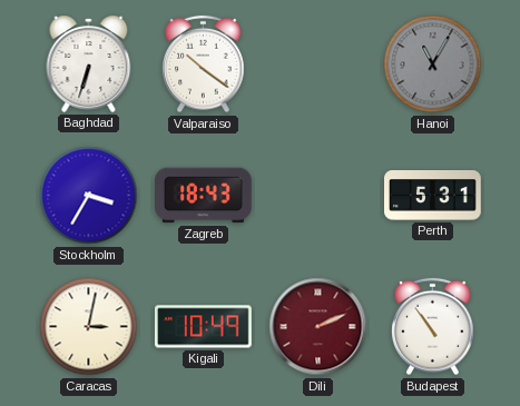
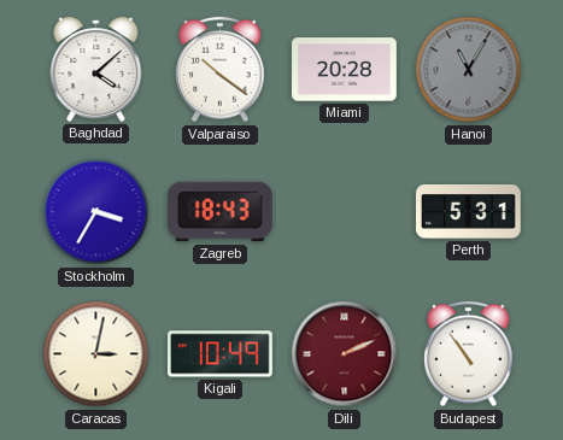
Baghdad: 6:33 -> 4:08 (96, 69)
Miami: none -> 20:28 (345, 70)
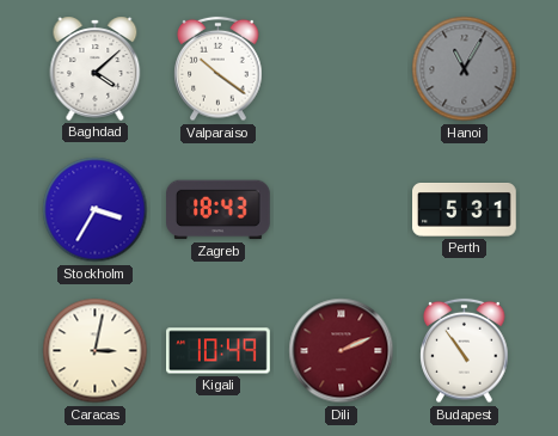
Miami: 20:28 -> none (345, 70)
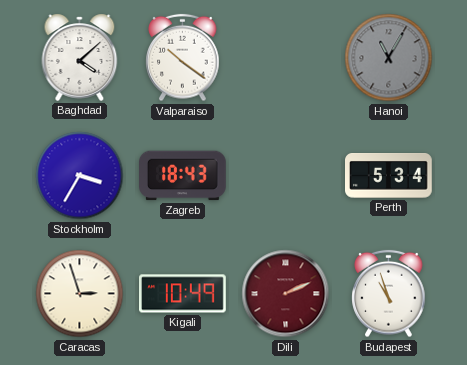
Perth: 5:31 -> 5:34 (389, 176)
Caracas: 3:02 -> 2:57 (80, 294)
Budapest: 10:54 -> 10:57 (389, 294)
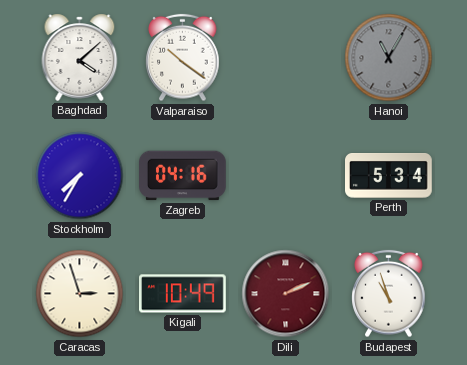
Stockholm: 3:35 -> 7:35 (80, 176)
Zagreb: 18:43 -> 04:16 (183, 176)
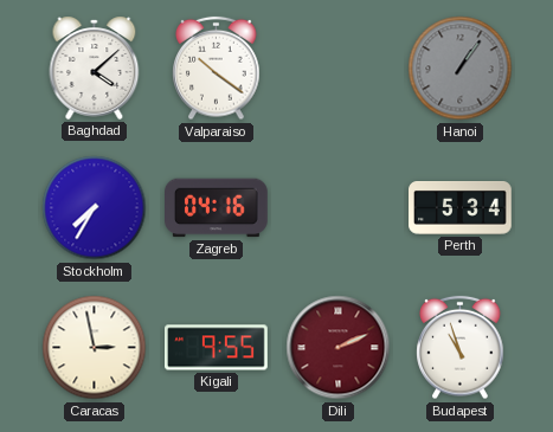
Hanoi: 11:05 -> 1:06 (461, 69)
Caracas: 2:57 -> 2:58 (95, 348)
Kigali: 10:49 -> 9:55 (217, 348)
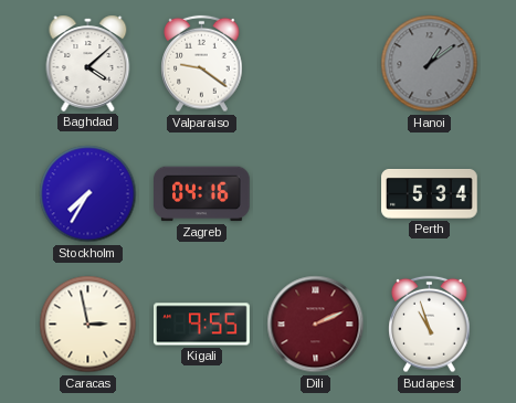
Valparaiso: 10:21 -> 9:21 (202, 64)
Hanoi: 1:06 -> 1:09 (430, 64)
